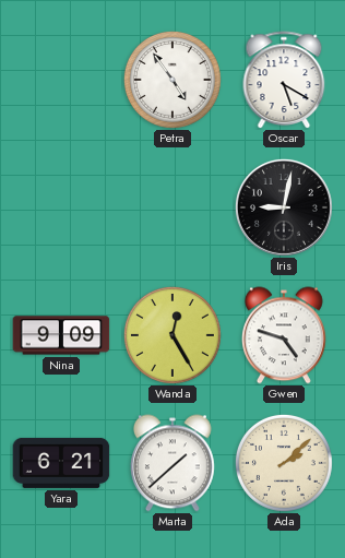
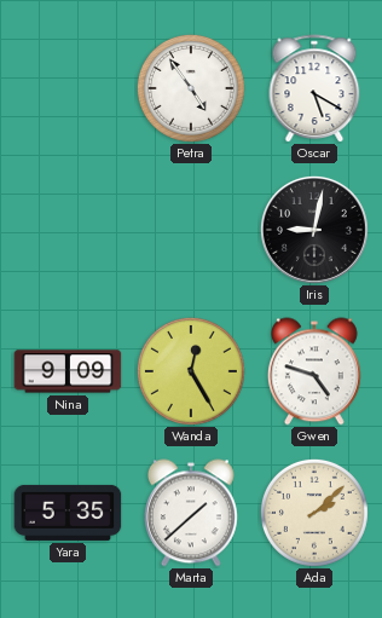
Yara: 6:21 -> 5:35 (68, 513)
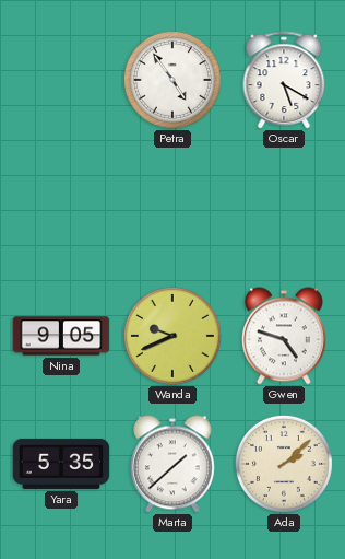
Iris: 9:02 -> none (314, 230)
Nina: 9:09 -> 9:05 (61, 336)
Wanda: 12:25 -> 9:41 (172, 336)
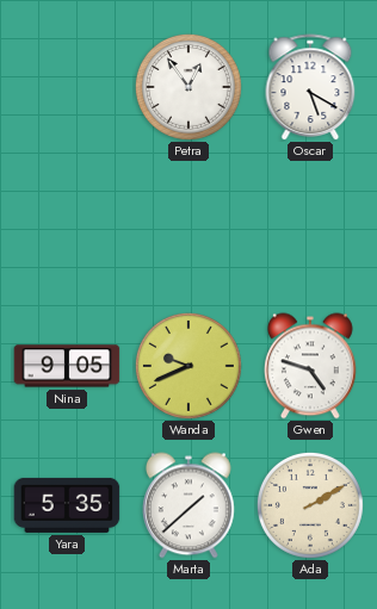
Petra: 4:54 -> 12:54 (188, 87)
Ada: 2:08 -> 2:10 (310, 505)
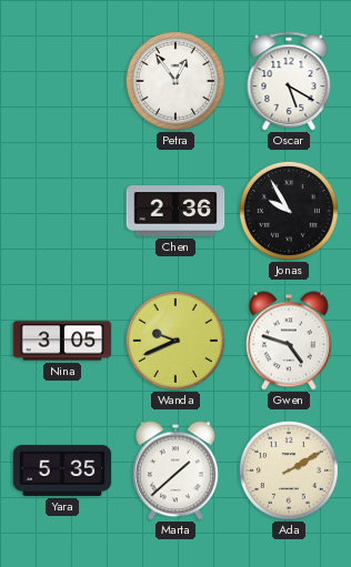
Chen: none -> 2:36 (175, 211)
Jonas: none -> 9:55 (289, 211)
Nina: 9:05 -> 3:05 (62, 341)
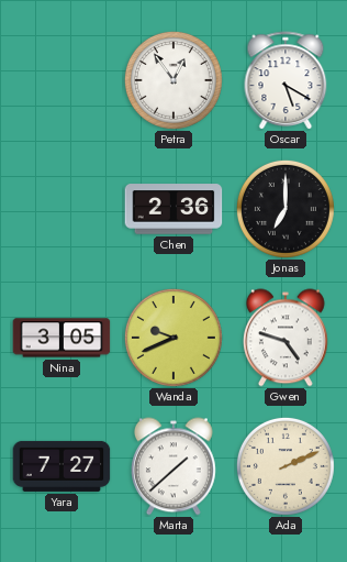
Jonas: 9:55 -> 7:00 (286, 209)
Yara: 5:35 -> 7:27 (61, 466)
Ada: 2:10 -> 2:11 (286, 466)
